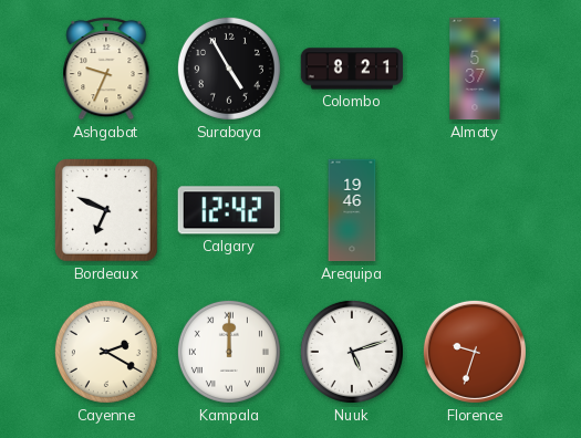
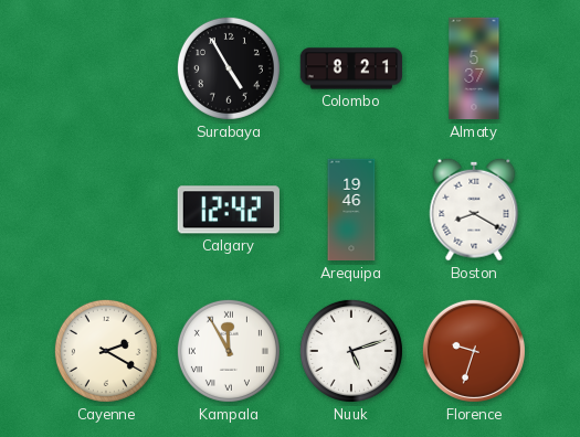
Ashgabat: 9:34 -> none (106, 69)
Bordeaux: 6:49 -> none (107, 211)
Boston: none -> 8:20 (474, 210)
Kampala: 12:00 -> 11:55 (229, 351)
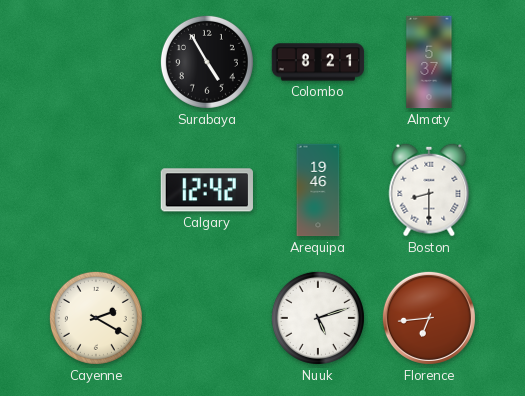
Boston: 8:20 -> 8:30 (429, 190)
Kampala: 11:55 -> none (229, 351)
Florence: 9:33 -> 6:44 (429, 318)
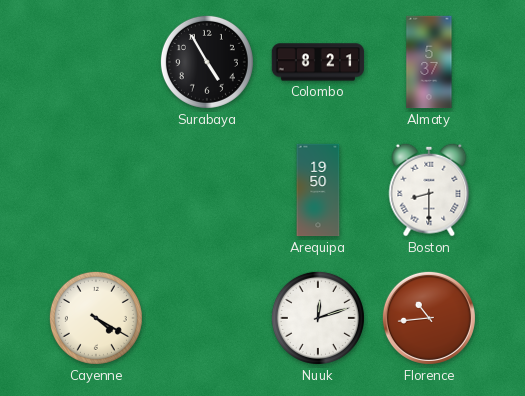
Calgary: 12:42 -> none (207, 190)
Arequipa: 19:46 -> 19:50 (318, 190)
Cayenne: 2:20 -> 4:20 (96, 318)
Nuuk: 5:12 -> 12:12 (318, 318)
Florence: 6:44 -> 10:44 (429, 318)
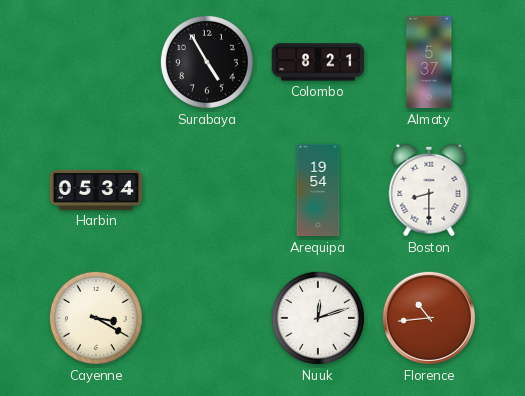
Harbin: none -> 05:34 (96, 190)
Arequipa: 19:50 -> 19:54 (318, 190)
Cayenne: 4:20 -> 3:20 (96, 318)
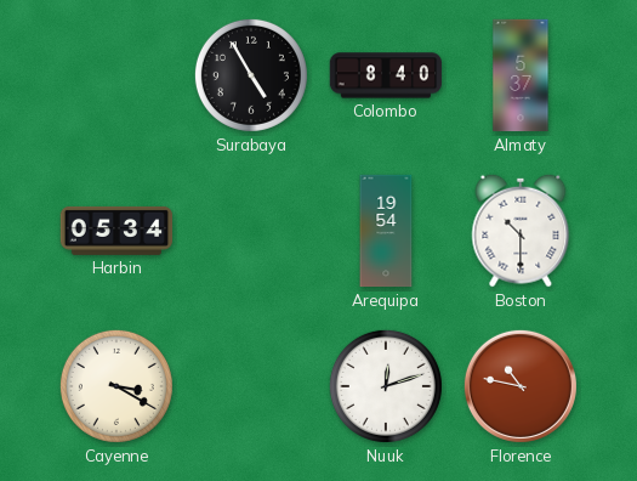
Colombo: 8:21 -> 8:40 (386, 75)
Boston: 8:30 -> 10:30 (521, 231)
Florence: 10:44 -> 10:47 (521, 386)
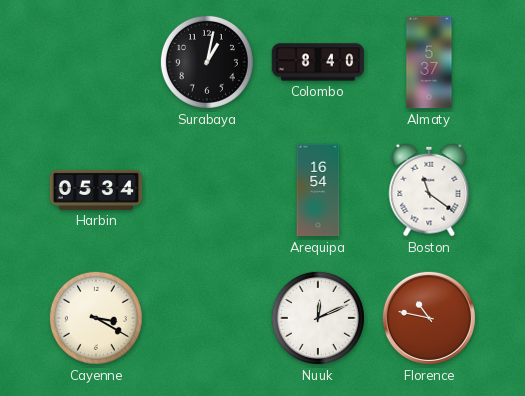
Surabaya: 4:55 -> 1:02 (207, 62)
Arequipa: 19:54 -> 16:54 (318, 190)
Boston: 10:30 -> 11:21 (429, 190)
Nuuk: 12:12 -> 12:11 (318, 318)
